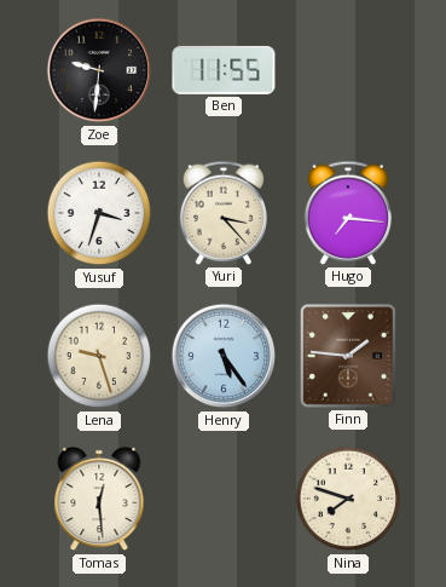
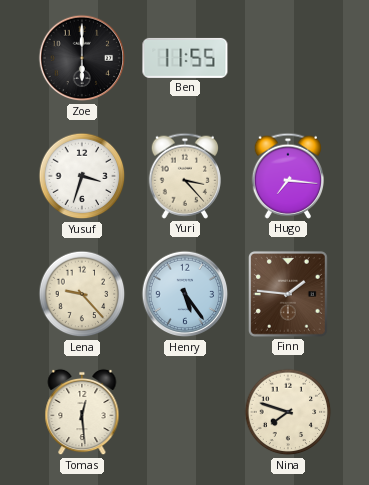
Zoe: 9:31 -> 6:00 (82, 58)
Lena: 9:27 -> 9:23 (82, 294)
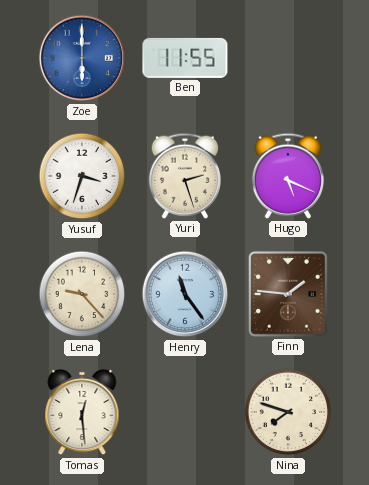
Zoe dial: black -> blue (82, 58)
Yuri: 3:23 -> 2:27 (184, 176)
Hugo: 7:16 -> 5:19 (287, 176)
Henry: 5:24 -> 11:24 (185, 294)
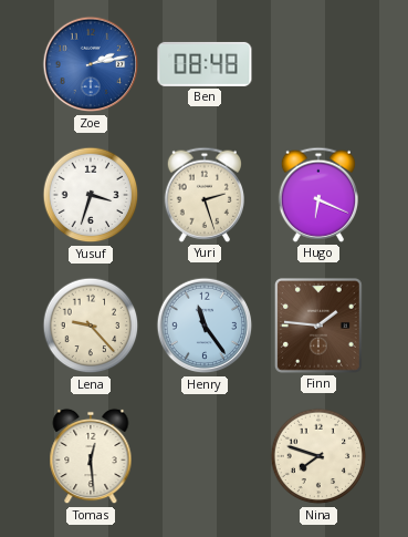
Zoe: 6:00 -> 2:13 (91, 64)
Ben: 11:55 -> 08:48 (205, 64)
Hugo: 5:19 -> 6:19 (317, 195)
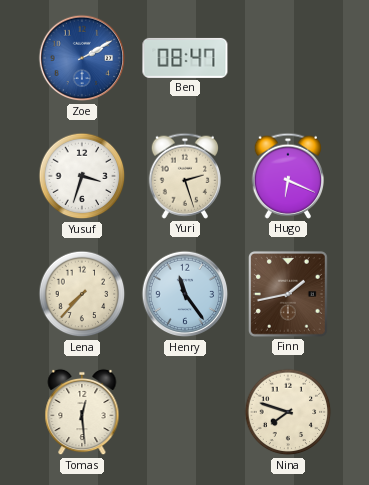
Zoe: 2:13 -> 2:10 (82, 58)
Ben: 08:48 -> 08:47 (185, 58)
Lena: 9:23 -> 7:37 (82, 294)
Finn: 1:46 -> 1:43 (288, 294)
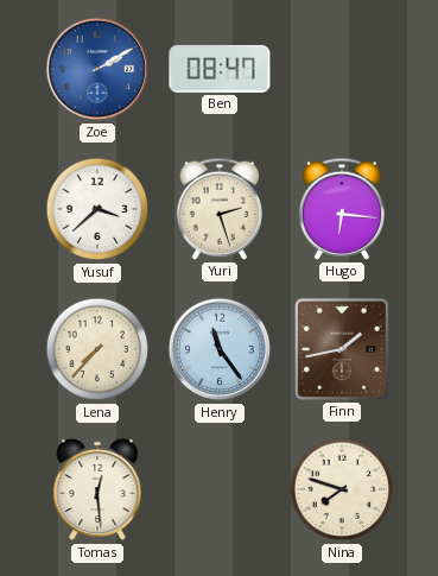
Yusuf: 3:33 -> 3:38 (97, 209)
Hugo: 6:19 -> 6:16 (341, 209)
